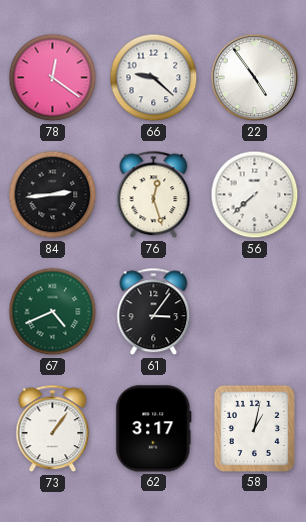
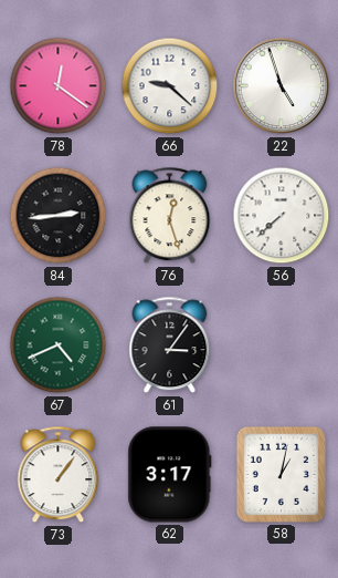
22: 4:54 -> 4:57 (282, 86)
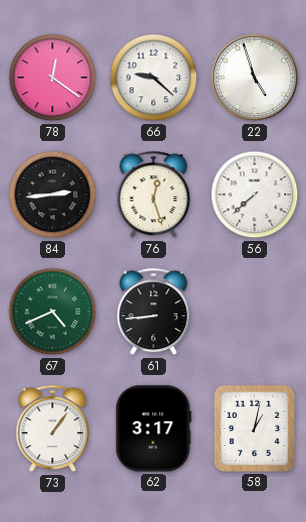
61: 3:06 -> 8:44 (154, 312)
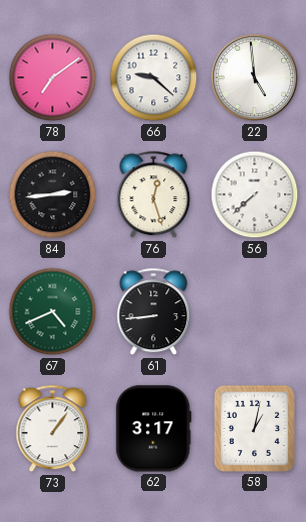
78: 12:21 -> 7:09 (53, 78)
22: 4:57 -> 4:59 (255, 78)
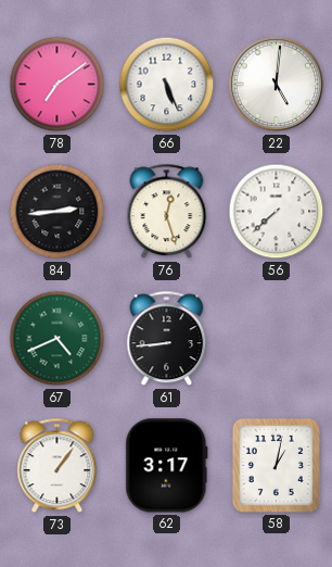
66: 9:22 -> 5:26 (167, 85)
22: 4:59 -> 5:01 (277, 85)
